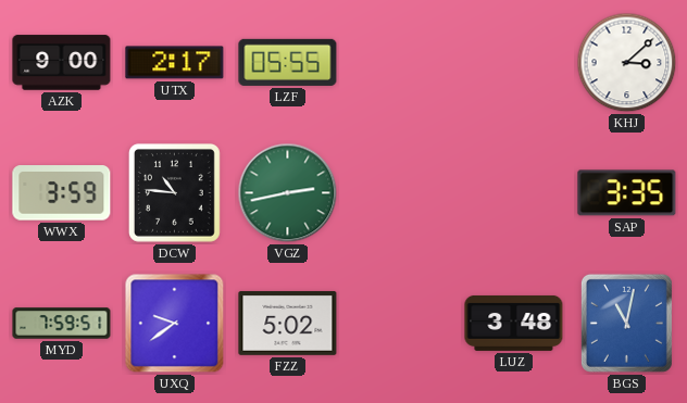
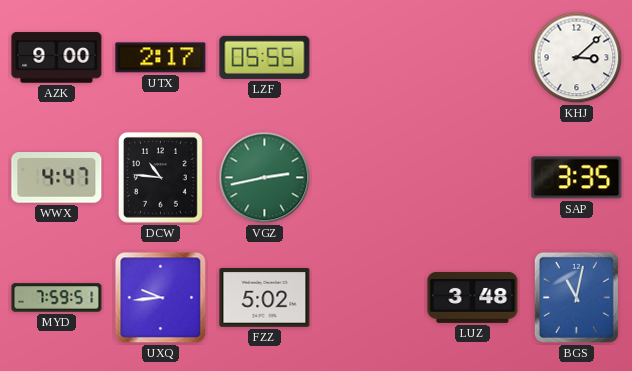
WWX: 3:59 -> 4:47 (57, 178)
UXQ: 9:39 -> 9:44 (161, 298)
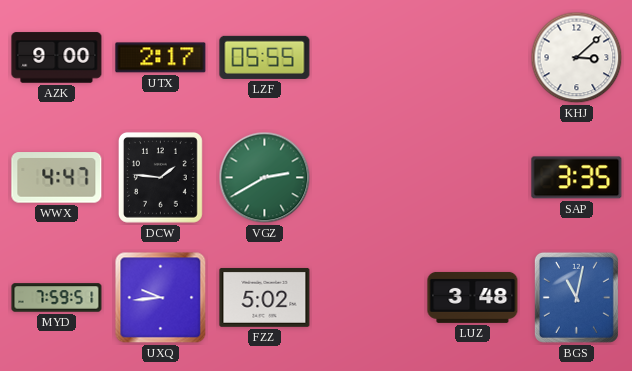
DCW: 10:46 -> 1:46 (160, 177)
VGZ: 2:43 -> 2:40 (265, 178)
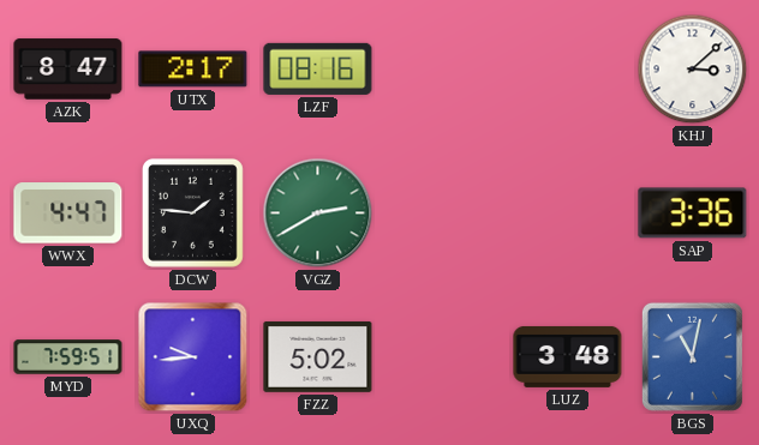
AZK: 9:00 -> 8:47 (68, 70)
LZF: 05:55 -> 08:16 (318, 68)
SAP: 3:35 -> 3:36 (693, 214)
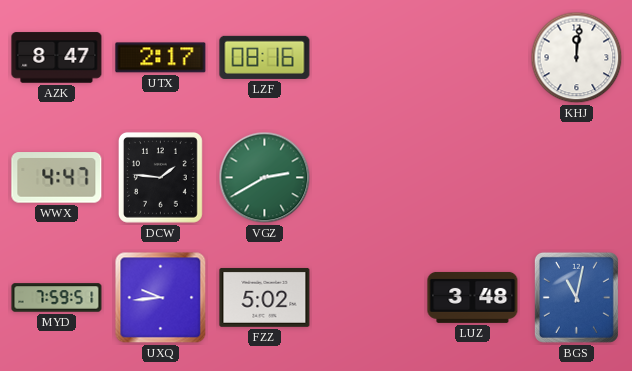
KHJ: 3:08 -> 12:01 (577, 58)
SAP: 3:36 -> none (693, 214)
